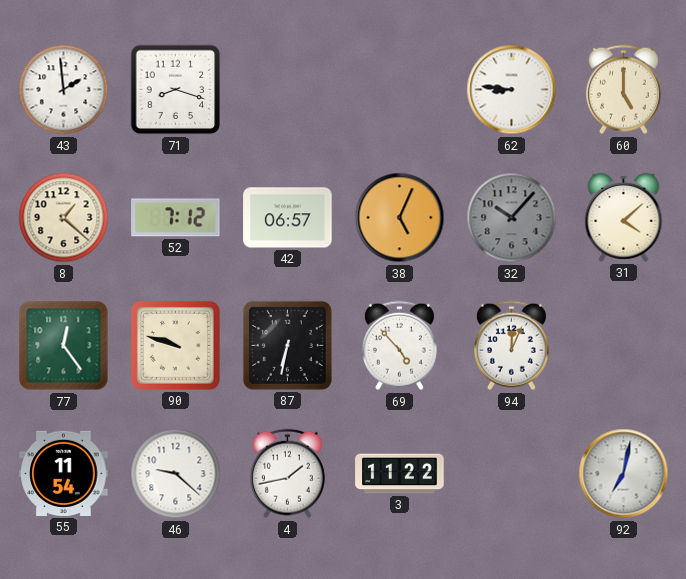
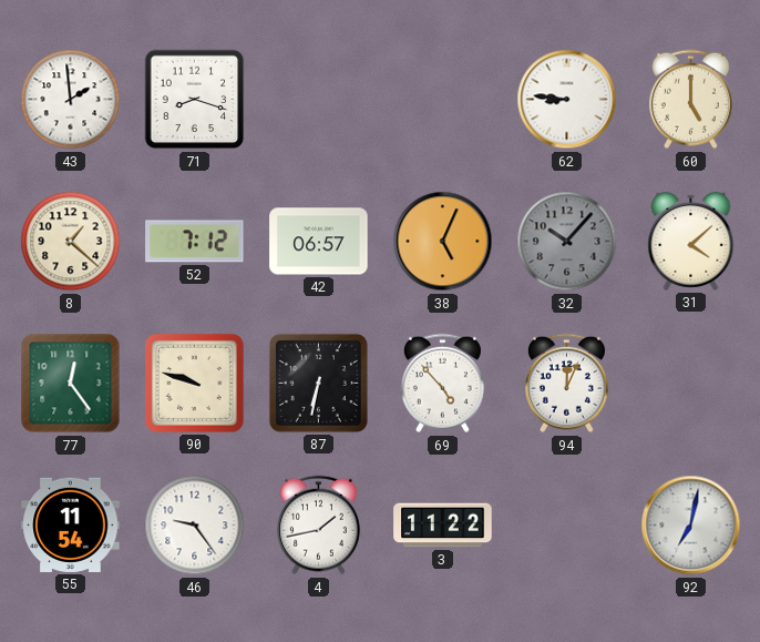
46: 9:22 -> 9:24 (195, 526)
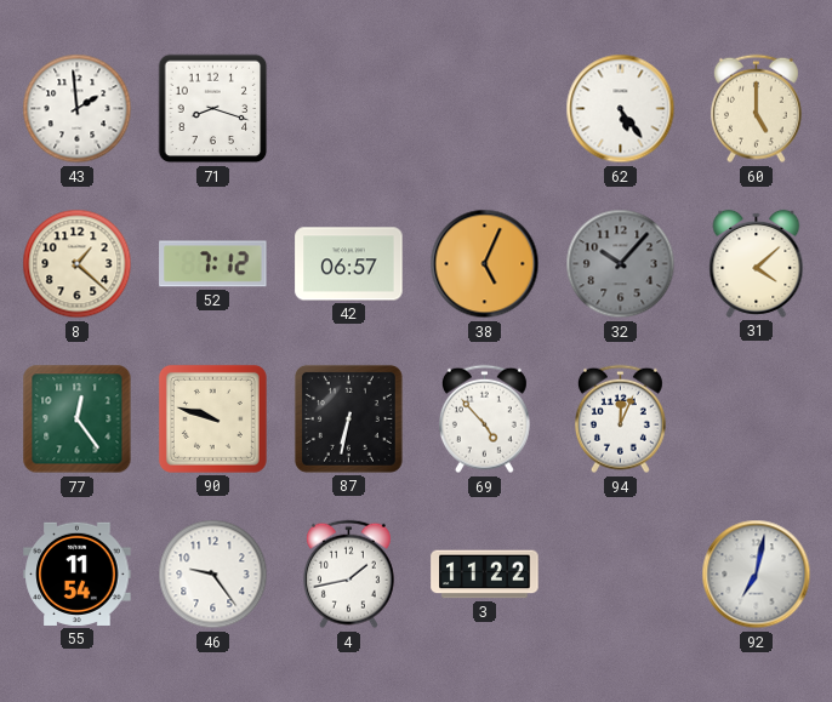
62: 8:46 -> 5:24 (621, 109)
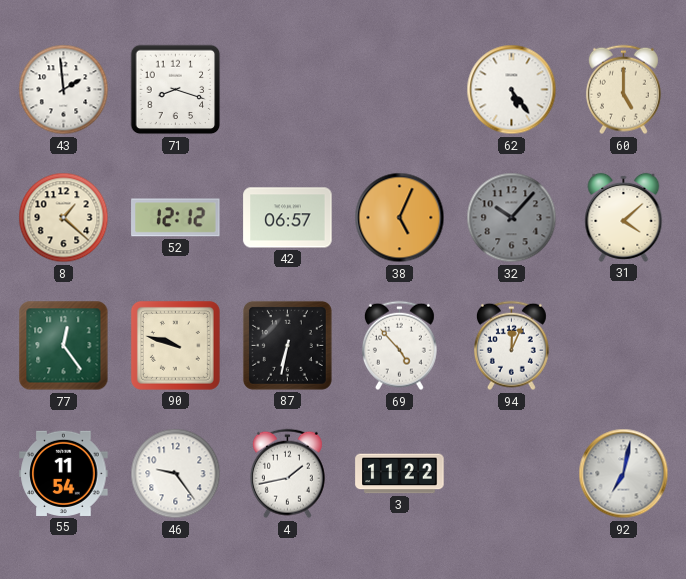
52: 7:12 -> 12:12 (176, 218)
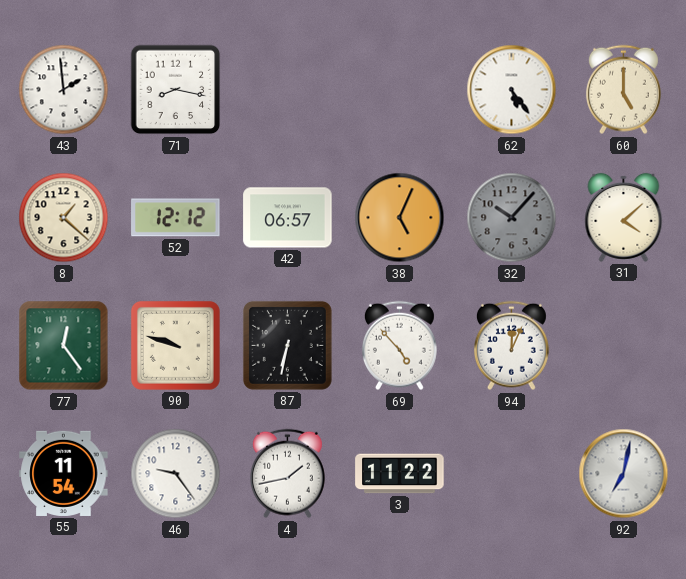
71: 8:18 -> 8:17 (176, 90)
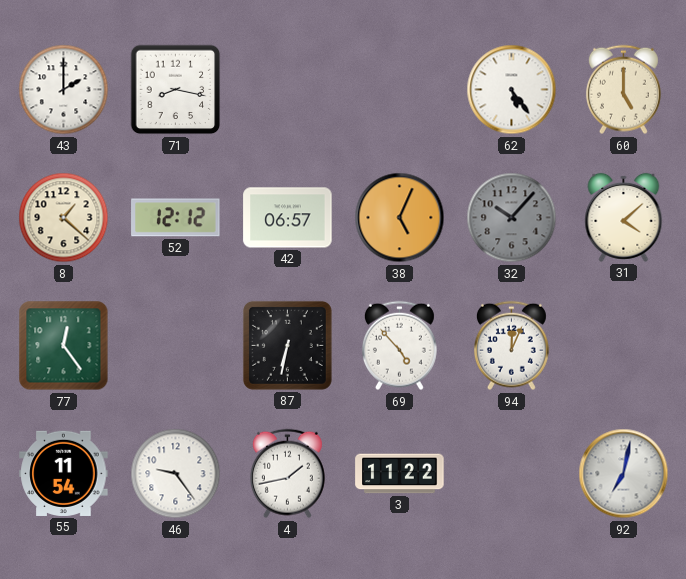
43: 1:59 -> 2:00 (64, 90)
90: 9:48 -> none (175, 345)
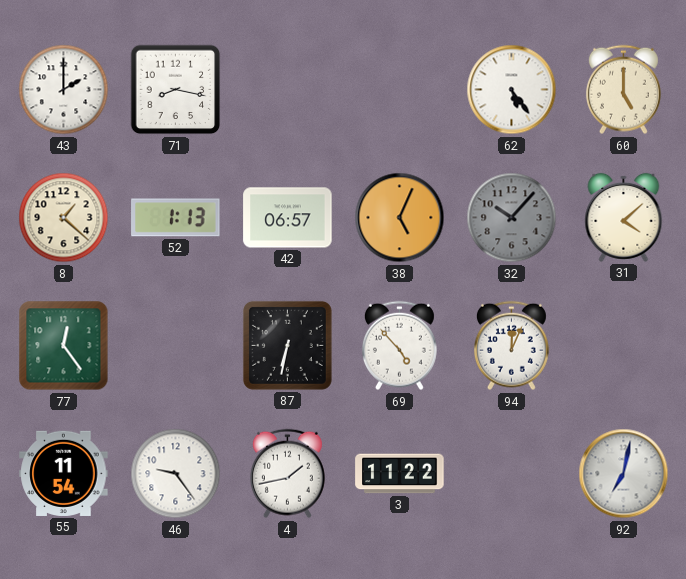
52: 12:12 -> 1:13 (176, 218)
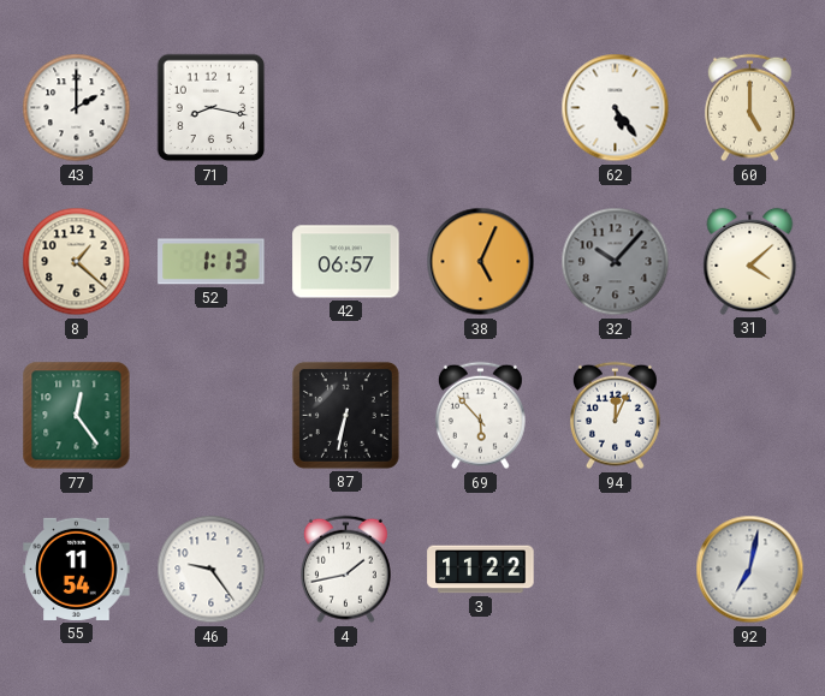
69: 4:53 -> 5:53 (480, 416)
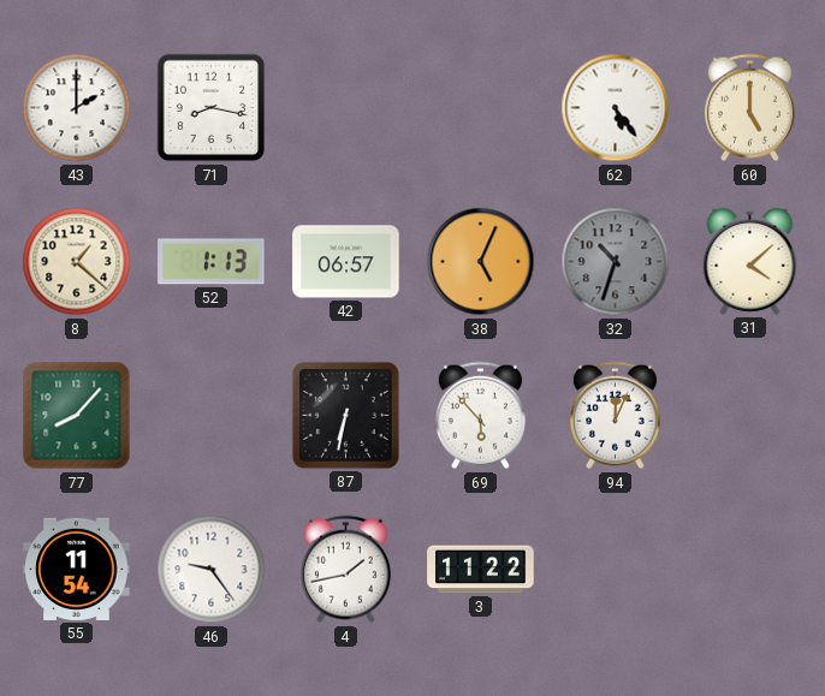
32: 10:07 -> 10:33 (616, 262)
77: 12:24 -> 8:07 (77, 416)
92: 7:02 -> none (750, 570)
